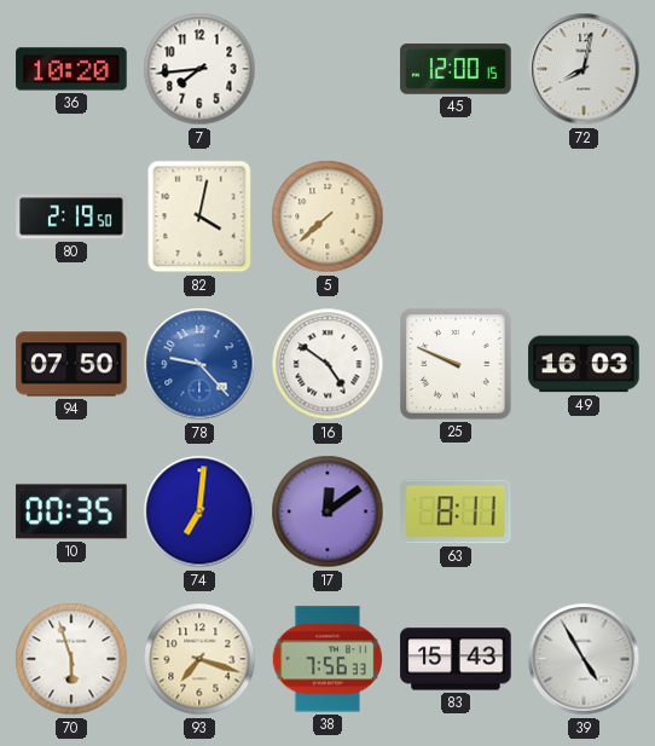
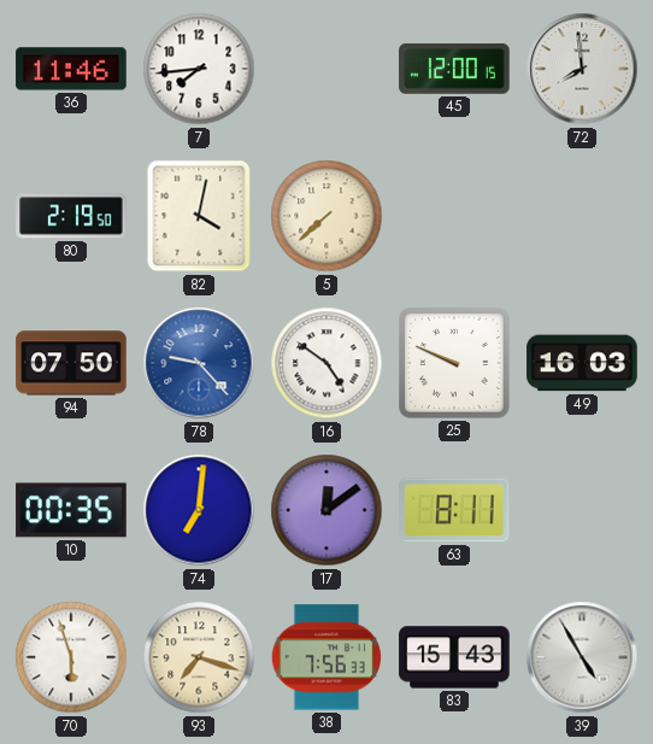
36: 10:20 -> 11:46 (71, 69)
72: 8:02 -> 7:59 (582, 69)
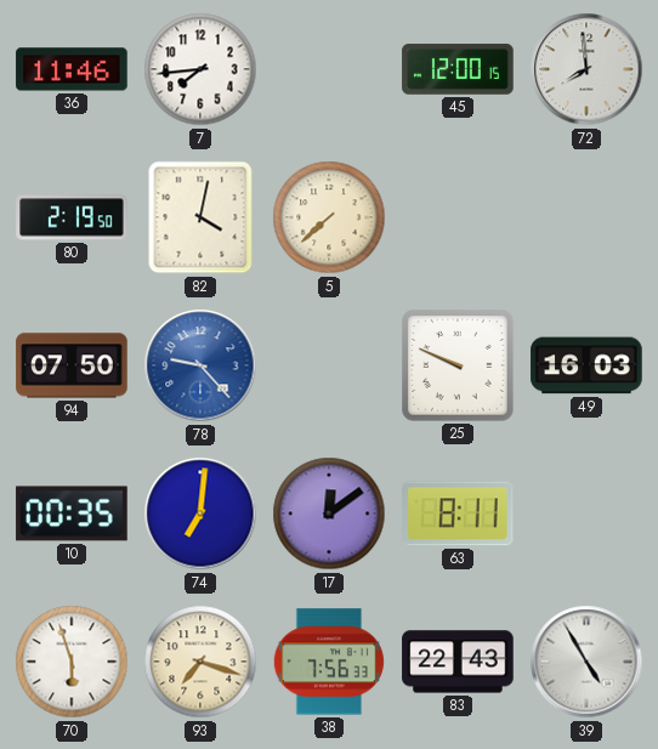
16: 4:51 -> none (326, 363)
83: 15:43 -> 22:43 (458, 662)
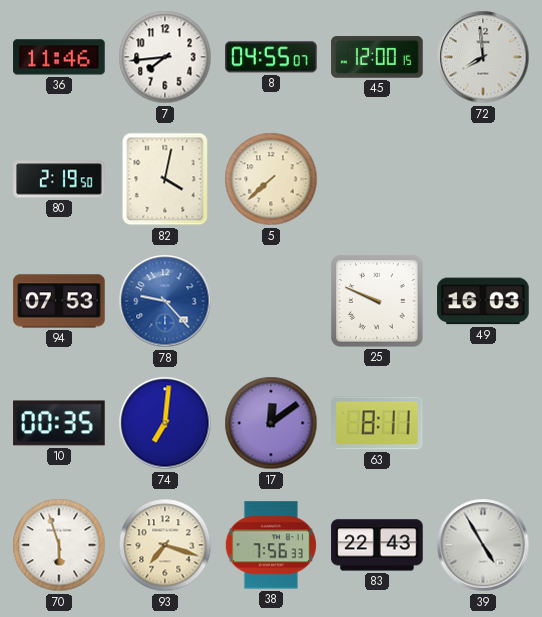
8: none -> 04:55 (271, 57)
94: 07:50 -> 07:53 (59, 301)
